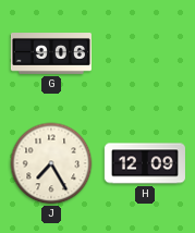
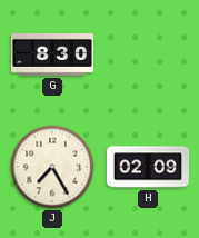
G: 9:06 -> 8:30 (52, 56)
H: 12:09 -> 02:09 (148, 167)
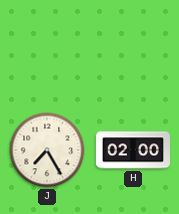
G: 8:30 -> none (52, 56)
H: 02:09 -> 02:00 (133, 150)
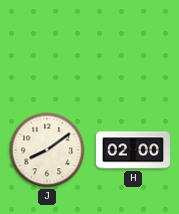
J: 7:25 -> 8:09 (47, 150)
